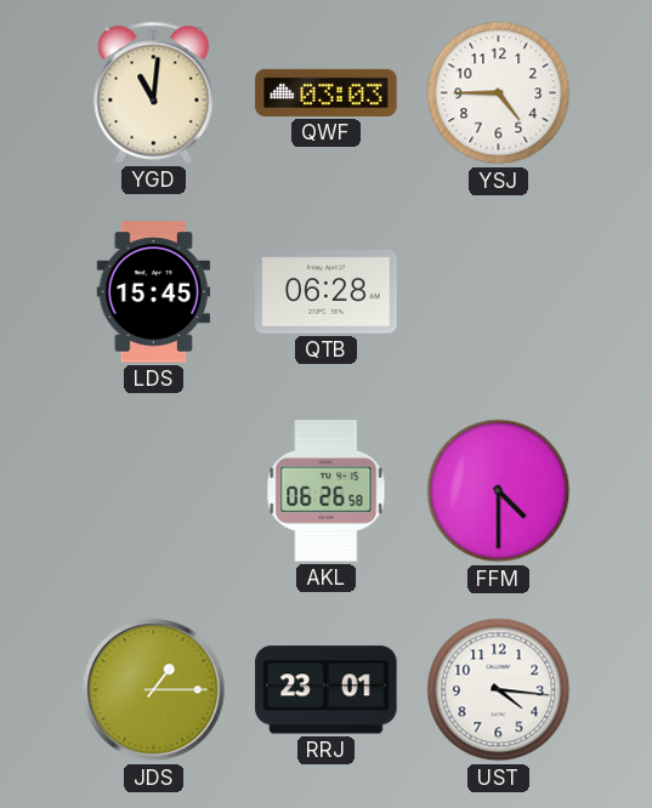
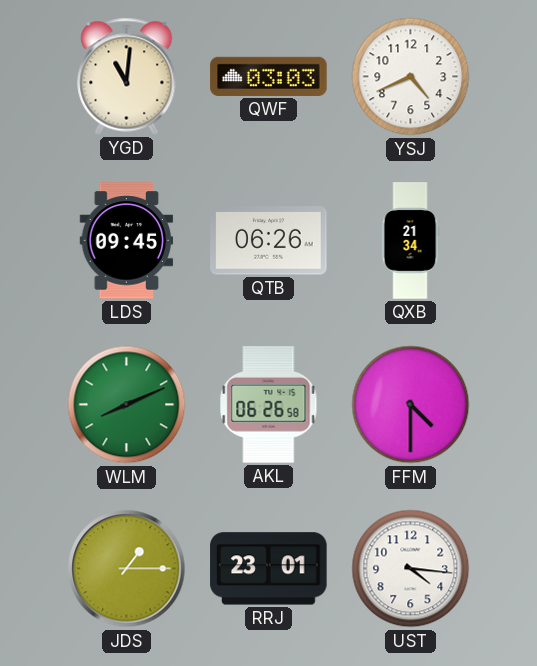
YSJ: 4:45 -> 4:41 (411, 77)
LDS: 15:45 -> 09:45 (127, 241)
QTB: 06:28 -> 06:26 (269, 241)
QXB: none -> 21:34 (410, 241)
WLM: none -> 8:11 (127, 405)
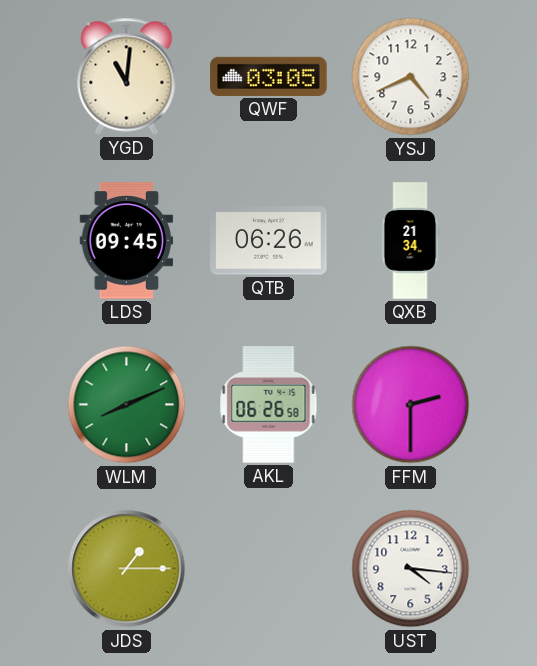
QWF: 03:03 -> 03:05 (269, 76)
FFM: 4:30 -> 2:30 (411, 405)
RRJ: 23:01 -> none (269, 569)
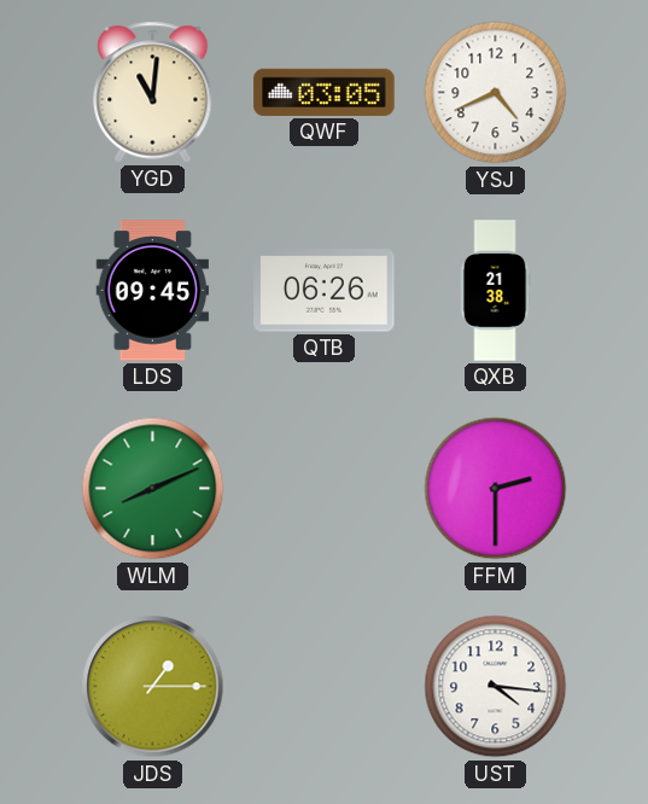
QXB: 21:34 -> 21:38 (495, 291)
AKL: 06:26 -> none (269, 405)
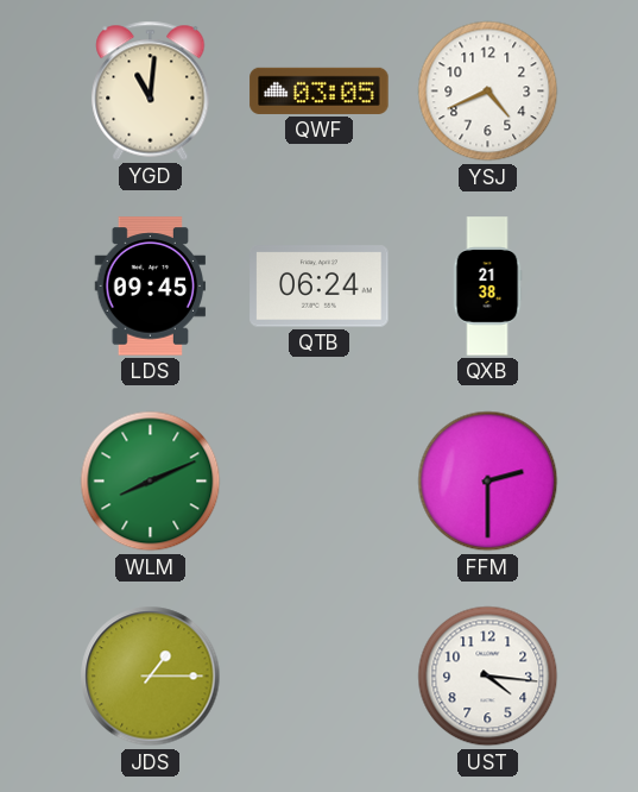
QTB: 06:26 -> 06:24 (320, 287)
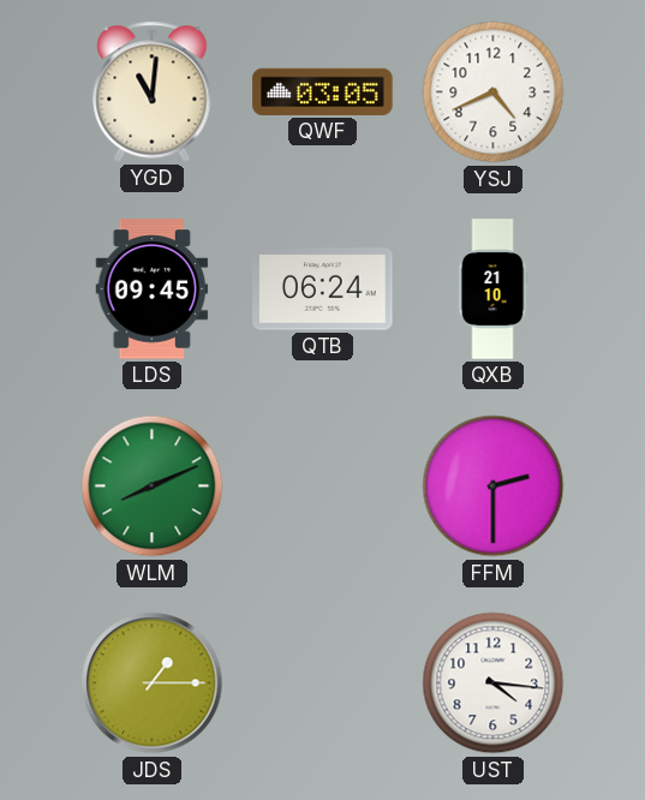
QXB: 21:38 -> 21:10 (492, 289)
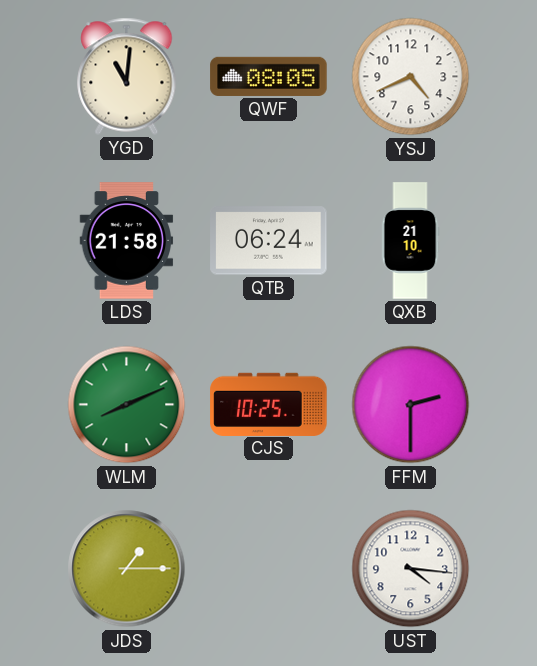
QWF: 03:05 -> 08:05 (269, 76)
LDS: 09:45 -> 21:58 (127, 241)
CJS: none -> 10:25 (269, 404)
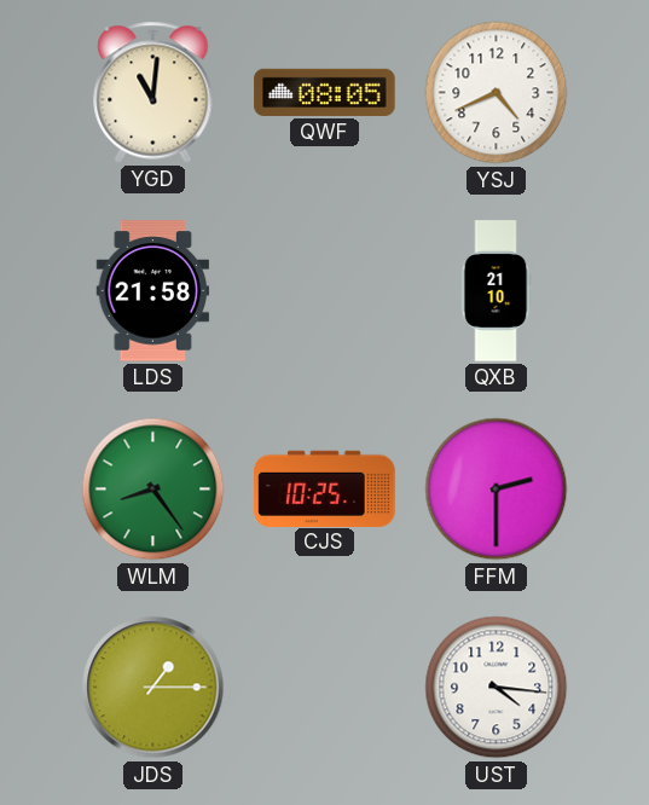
QTB: 06:24 -> none (269, 241)
WLM: 8:11 -> 8:24 (153, 490)
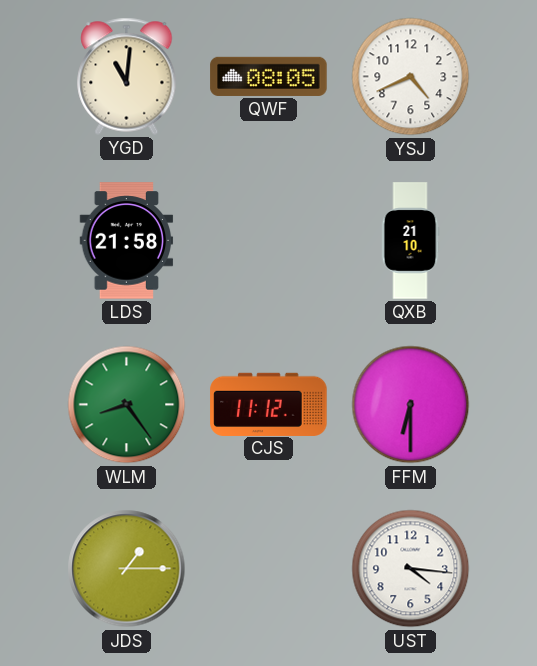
CJS: 10:25 -> 11:12 (269, 404)
FFM: 2:30 -> 6:30 (411, 405)
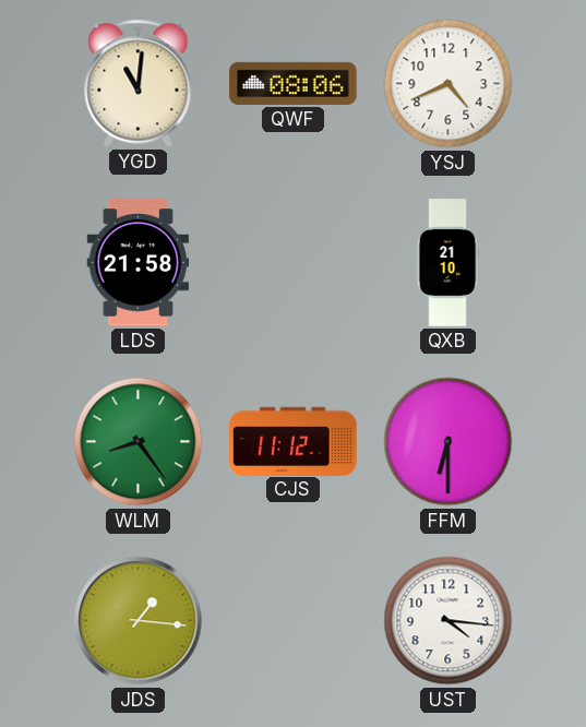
QWF: 08:05 -> 08:06 (294, 83)
JDS: 1:15 -> 1:16 (139, 621)
